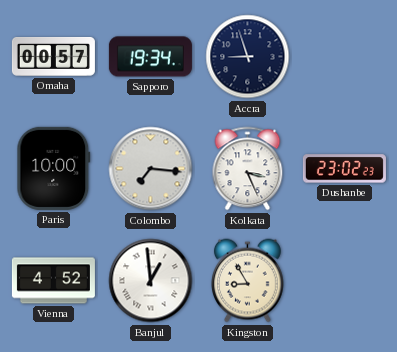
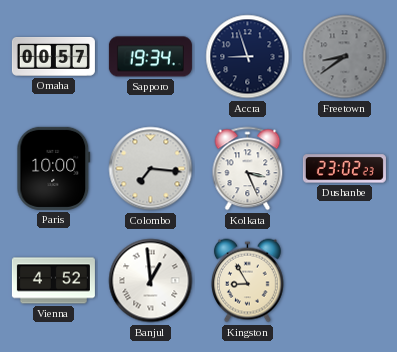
Freetown: none -> 8:39 (345, 57)
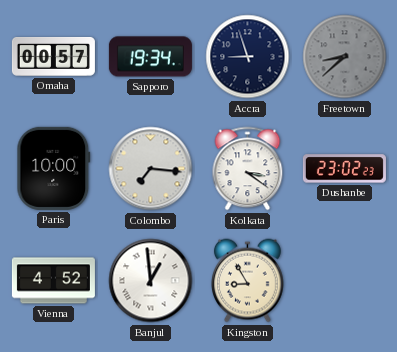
Freetown: 8:39 -> 8:38 (345, 57)
Kolkata: 3:26 -> 3:21 (248, 169)
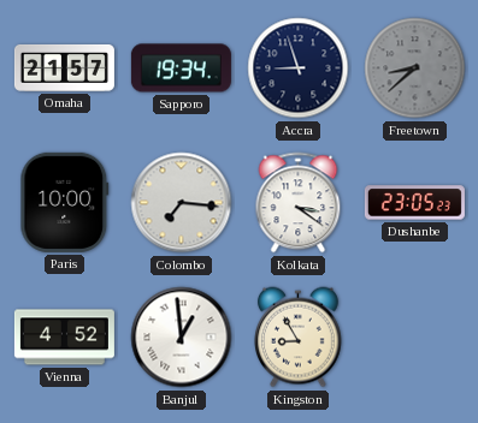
Omaha: 00:57 -> 21:57 (64, 67)
Dushanbe: 23:02 -> 23:05 (414, 203)
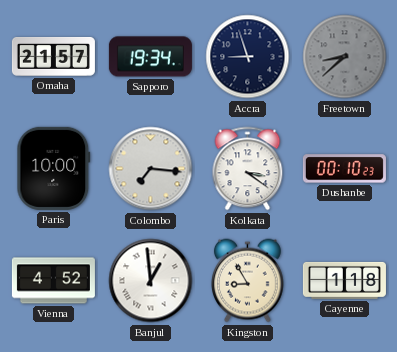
Dushanbe: 23:05 -> 00:10 (344, 169)
Cayenne: none -> 1:18 (344, 280)
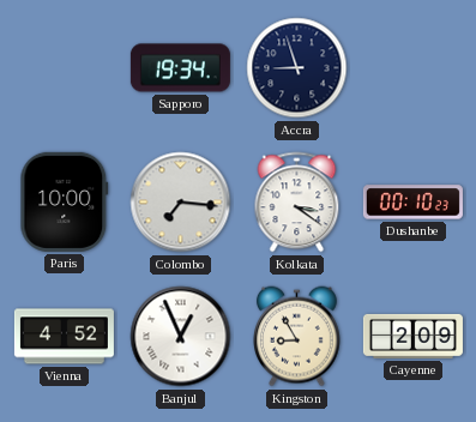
Omaha: 21:57 -> none (53, 56)
Freetown: 8:38 -> none (345, 57)
Banjul: 12:59 -> 12:56 (181, 337)
Cayenne: 1:18 -> 2:09 (412, 336)
